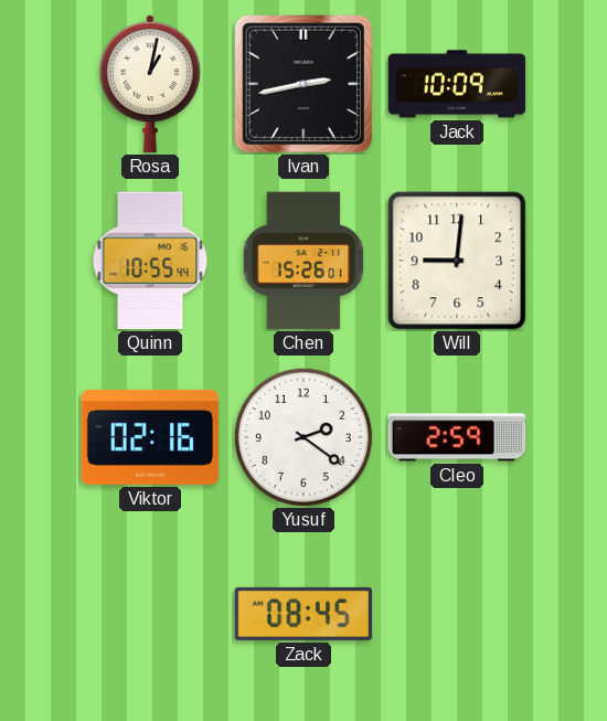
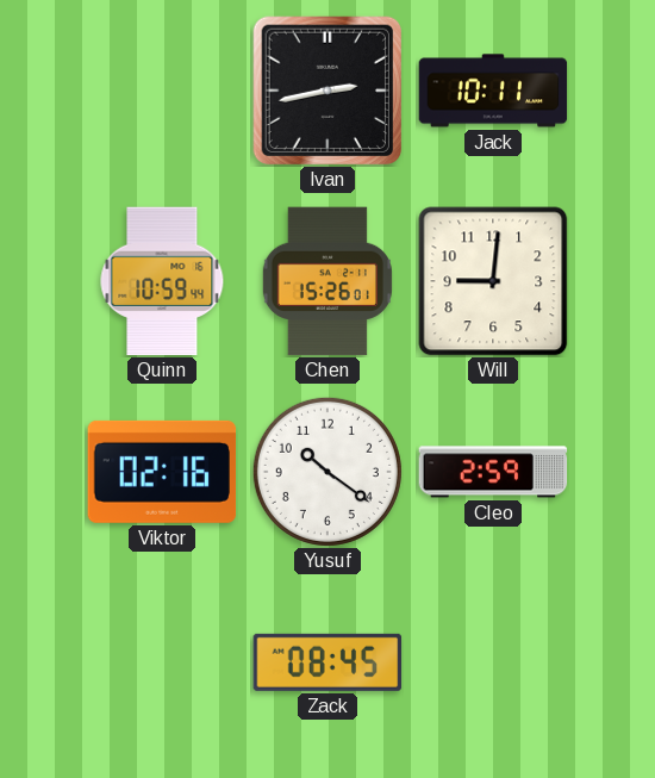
Rosa: 1:02 -> none (150, 84)
Jack: 10:09 -> 10:11 (493, 91)
Quinn: 10:55 -> 10:59 (162, 281)
Yusuf: 2:21 -> 10:21 (327, 472)
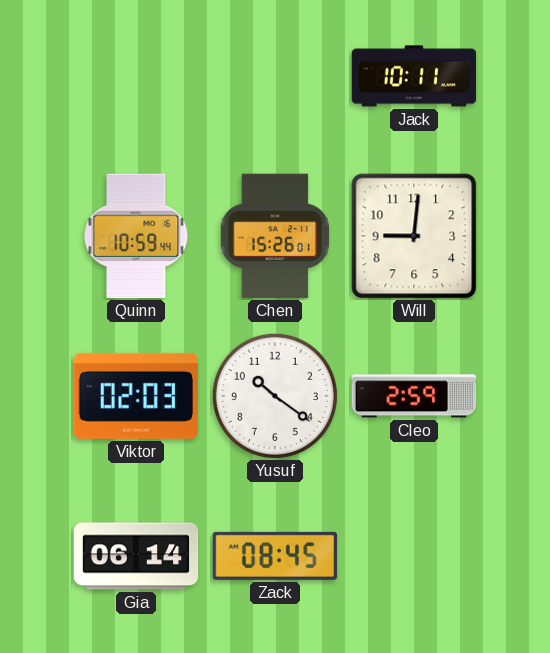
Ivan: 2:43 -> none (326, 89)
Viktor: 02:16 -> 02:03 (136, 396)
Gia: none -> 06:14 (136, 556)
